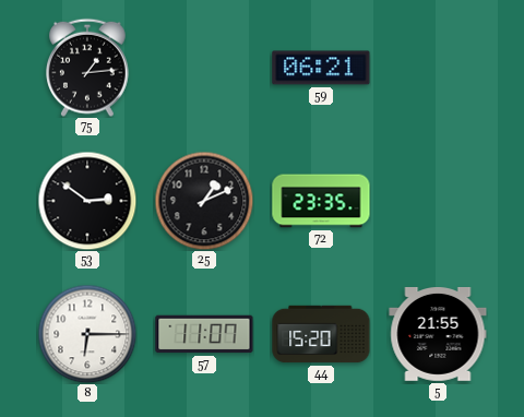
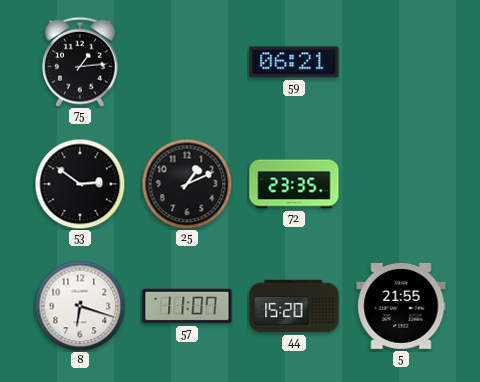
8: 6:15 -> 6:18 (80, 306)
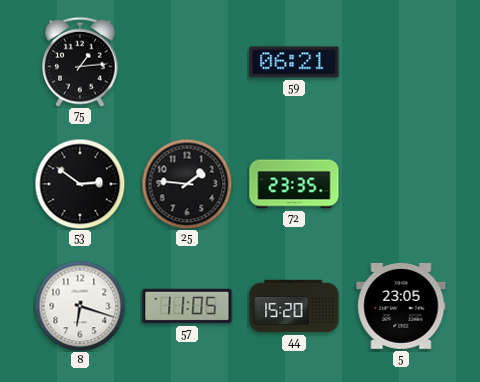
25: 1:11 -> 1:46 (187, 184)
57: 11:07 -> 11:05 (187, 306)
5: 21:55 -> 23:05 (401, 306)
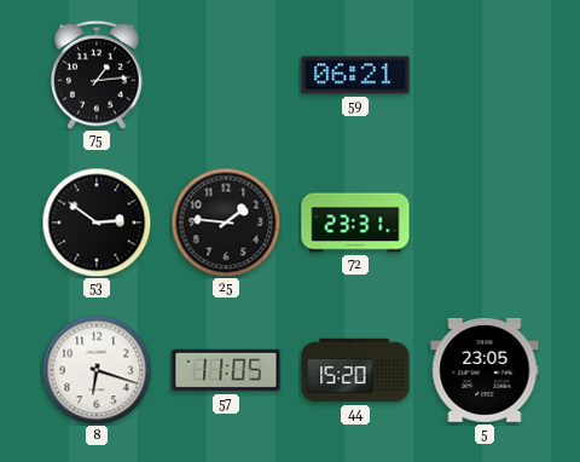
72: 23:35 -> 23:31 (355, 223)
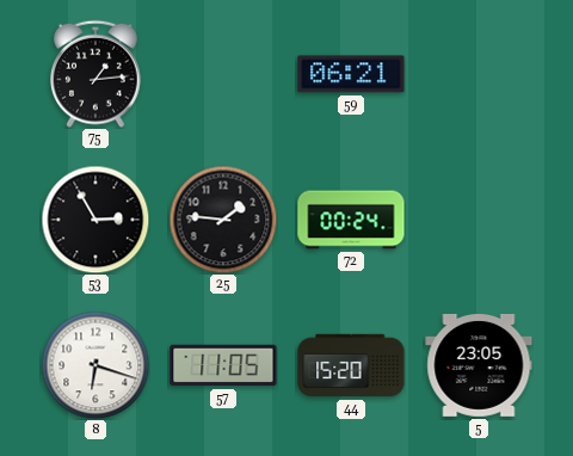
53: 2:51 -> 2:55 (95, 220)
72: 23:31 -> 00:24 (351, 220)
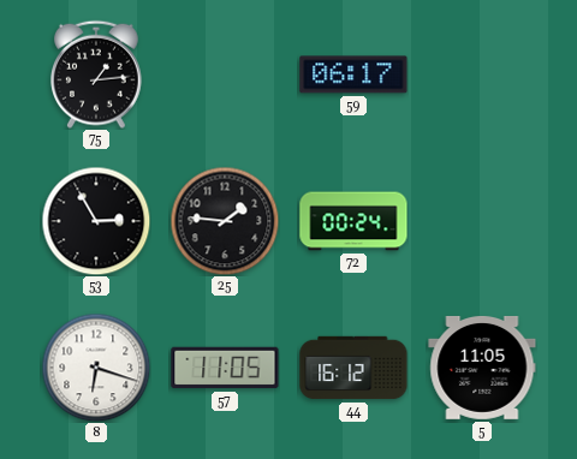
59: 06:21 -> 06:17 (353, 74)
44: 15:20 -> 16:12 (353, 368)
5: 23:05 -> 11:05 (482, 368)
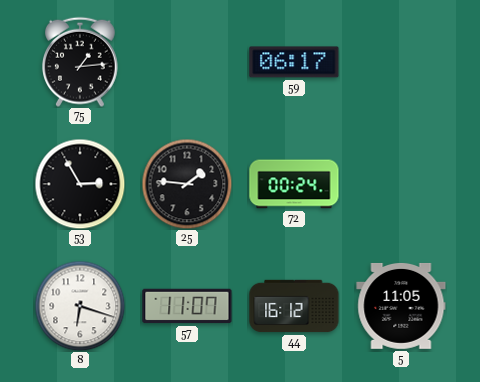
57: 11:05 -> 11:07 (187, 306)
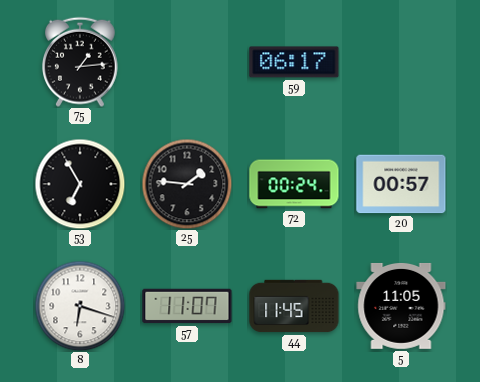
53: 2:55 -> 6:55 (80, 184)
20: none -> 00:57 (401, 184)
44: 16:12 -> 11:45 (294, 306)
